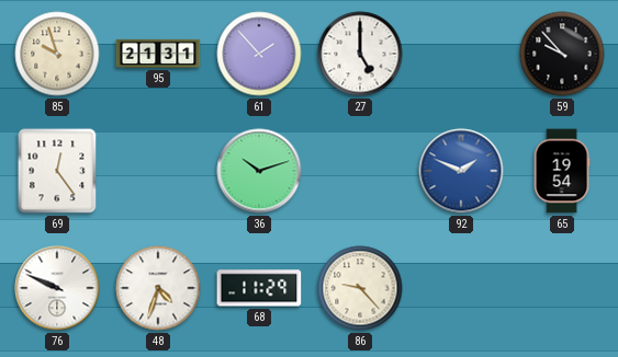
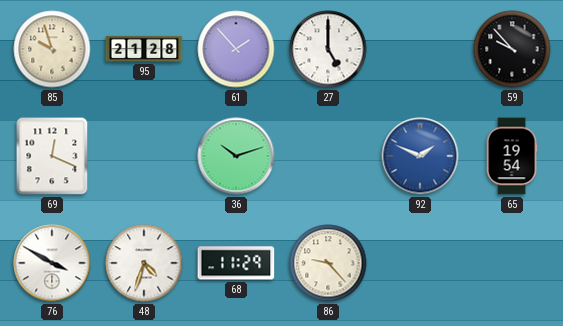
95: 21:31 -> 21:28 (144, 49)
69: 12:24 -> 12:19 (52, 156)
76: 9:49 -> 3:50 (52, 263)
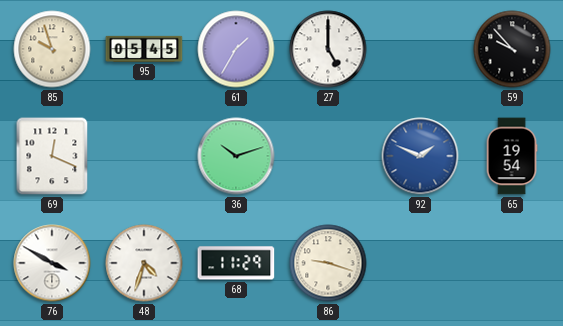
95: 21:28 -> 05:45 (144, 49)
61: 1:53 -> 1:35 (236, 49)
86: 9:23 -> 9:18 (328, 263)
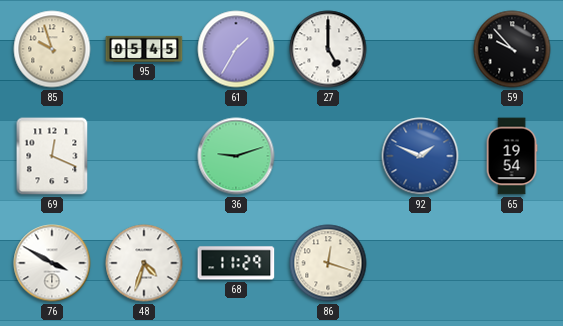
36: 10:12 -> 9:12 (236, 156)
86: 9:18 -> 12:18 (328, 263)
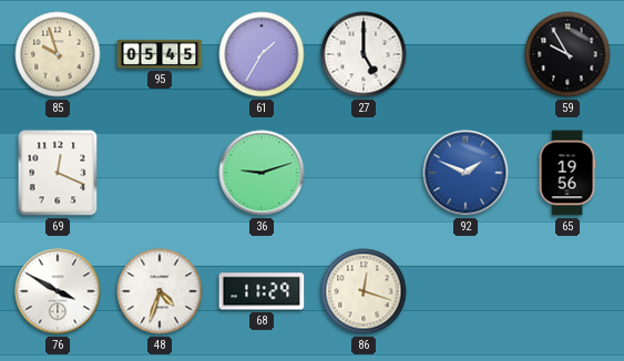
59: 9:53 -> 9:55 (567, 54)
65: 19:54 -> 19:56 (567, 173)
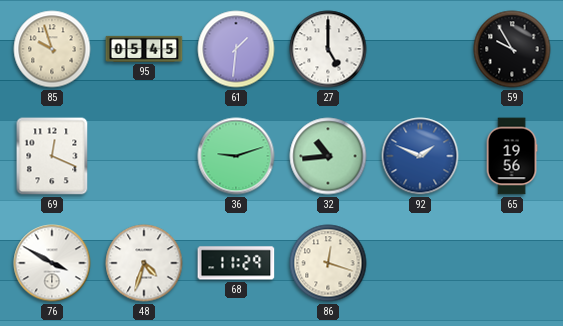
61: 1:35 -> 1:31 (236, 49)
32: none -> 10:44 (328, 156)
